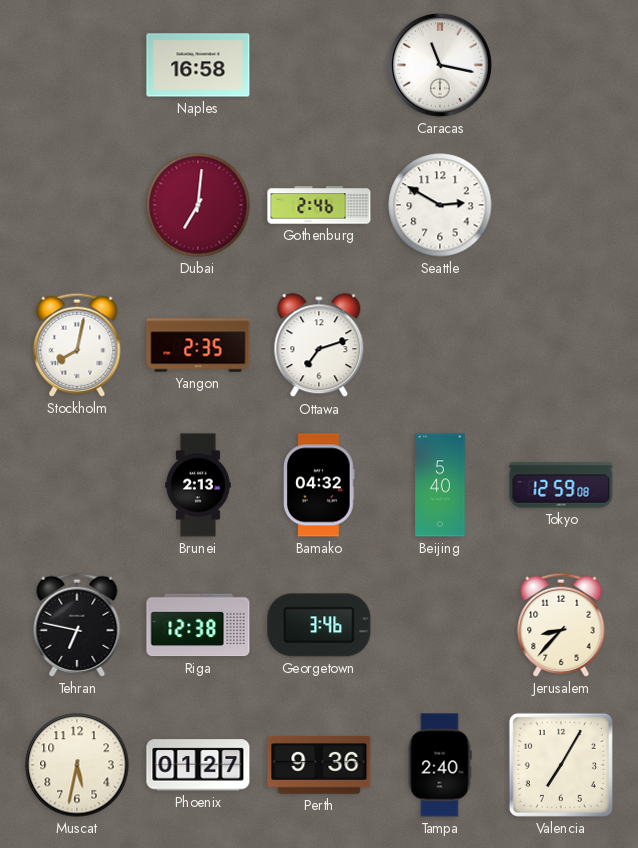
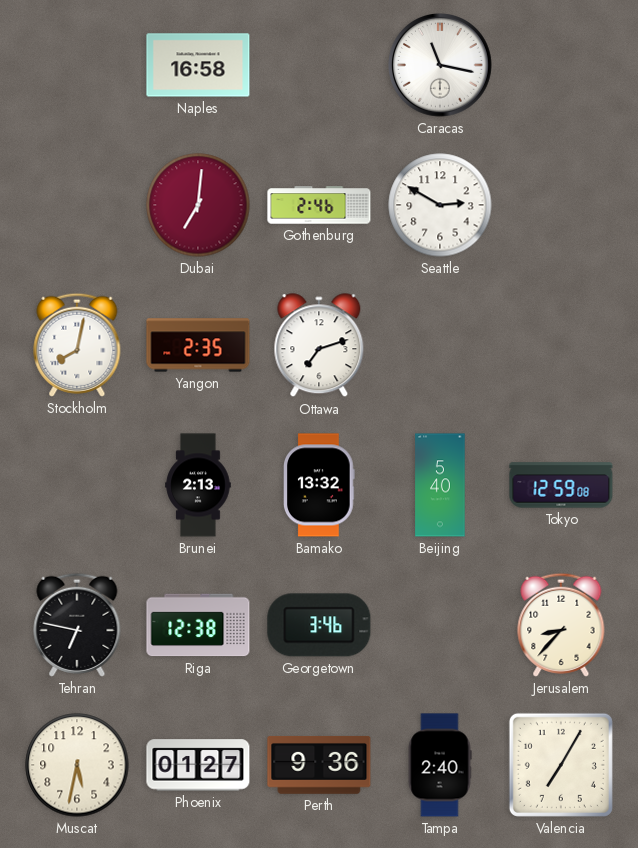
Bamako: 04:32 -> 13:32 (320, 485)
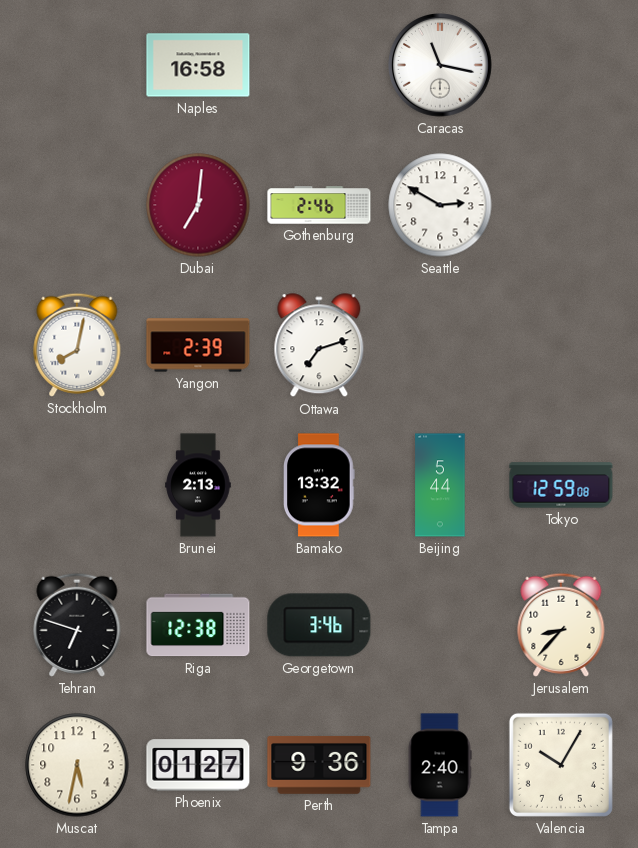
Yangon: 2:35 -> 2:39 (198, 345)
Beijing: 5:40 -> 5:44 (440, 485)
Tehran: 6:47 -> 6:48 (77, 625)
Valencia: 7:05 -> 10:05 (561, 765)
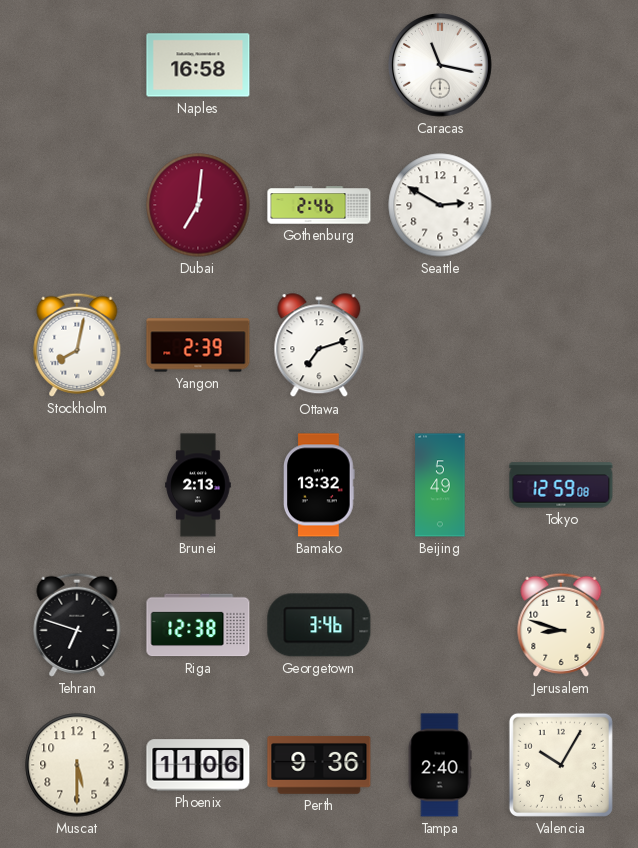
Beijing: 5:44 -> 5:49 (440, 485)
Jerusalem: 8:37 -> 8:48 (561, 625)
Muscat: 5:32 -> 5:30 (77, 765)
Phoenix: 01:27 -> 11:06 (198, 765)
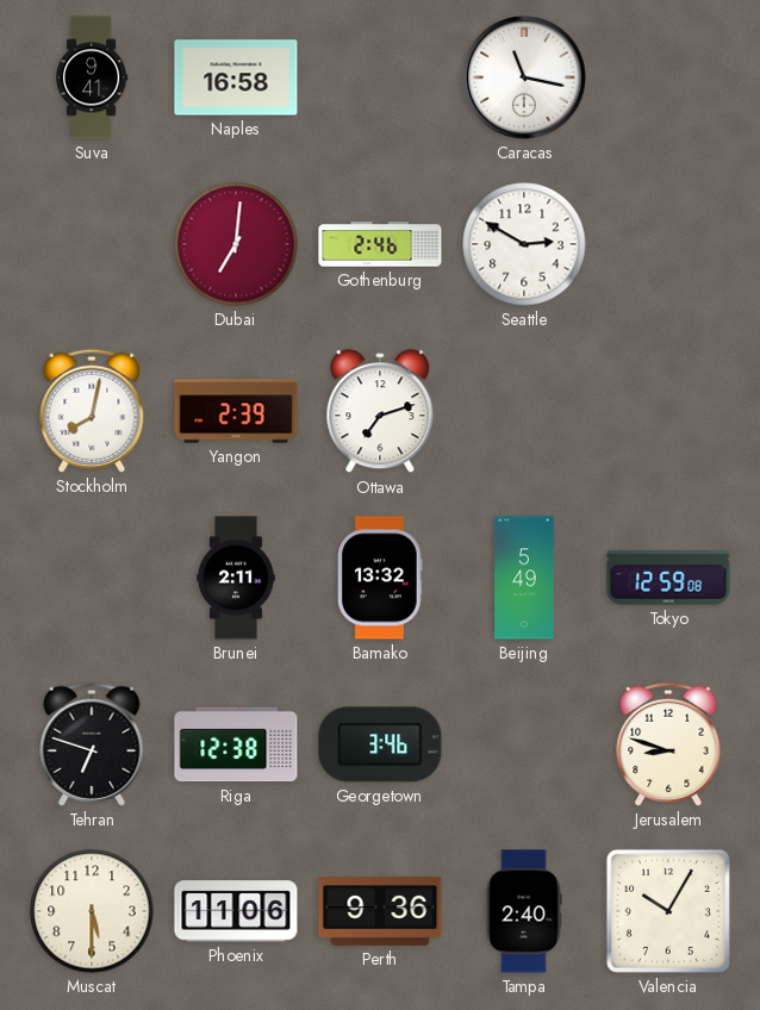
Suva: none -> 9:41 (93, 77)
Brunei: 2:13 -> 2:11 (236, 578)
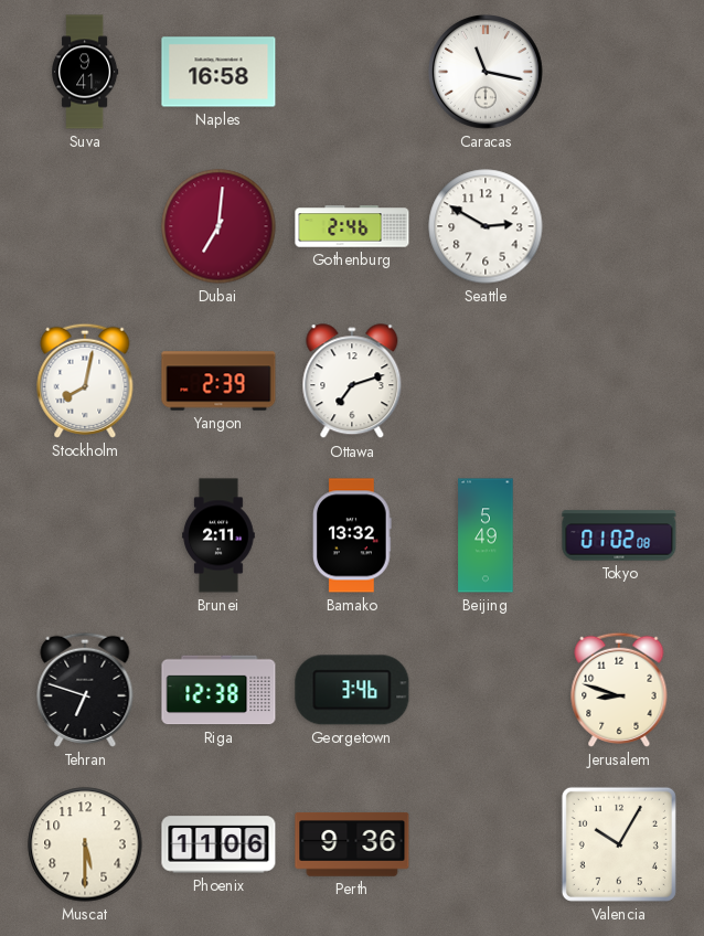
Tokyo: 12:59 -> 01:02 (619, 535)
Tampa: 2:40 -> none (524, 911)
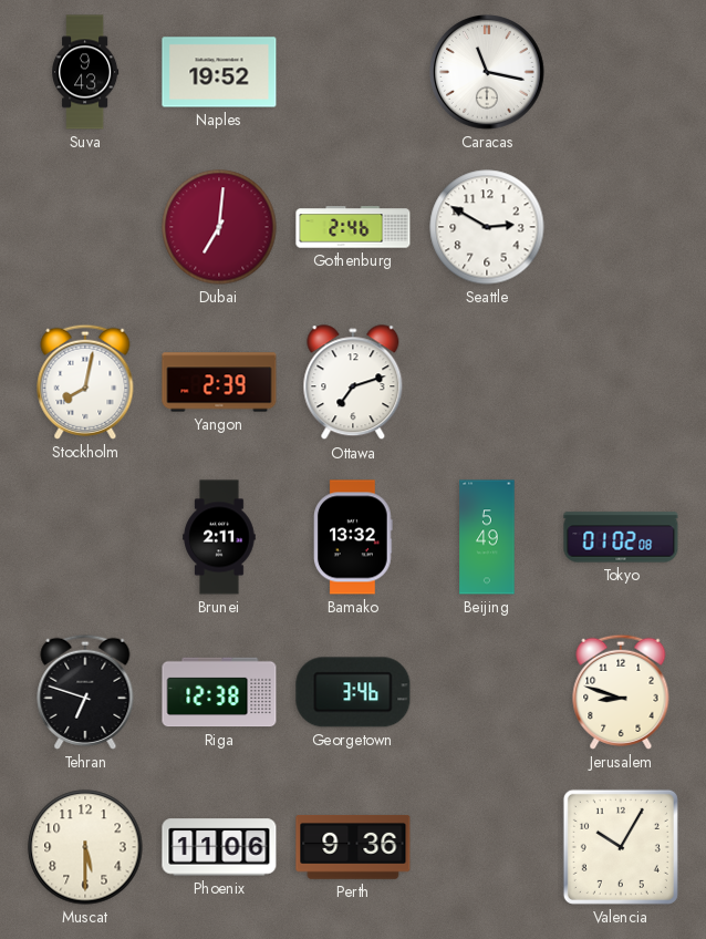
Suva: 9:41 -> 9:43 (86, 72)
Naples: 16:58 -> 19:52 (219, 72)
